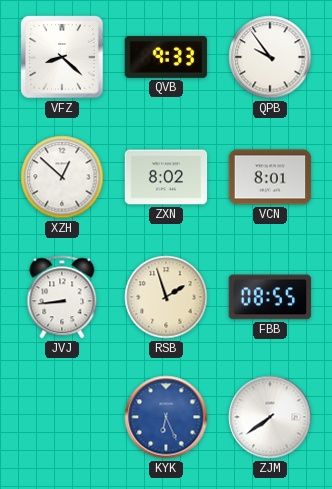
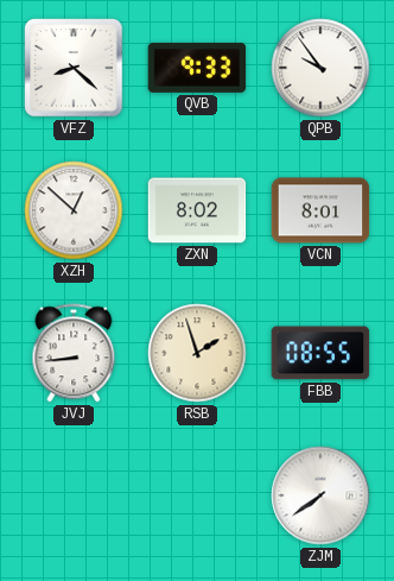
KYK: 6:26 -> none (166, 417)
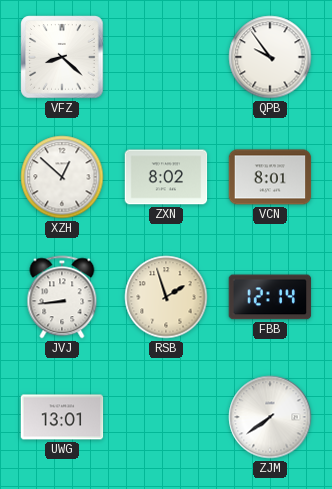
QVB: 9:33 -> none (197, 68)
FBB: 08:55 -> 12:14 (270, 297)
UWG: none -> 13:01 (62, 417)
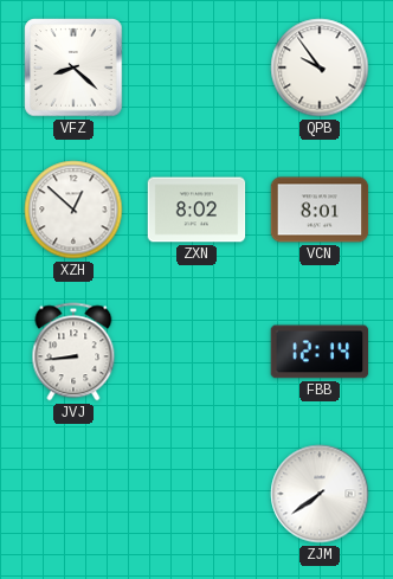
RSB: 1:57 -> none (166, 297)
UWG: 13:01 -> none (62, 417)
